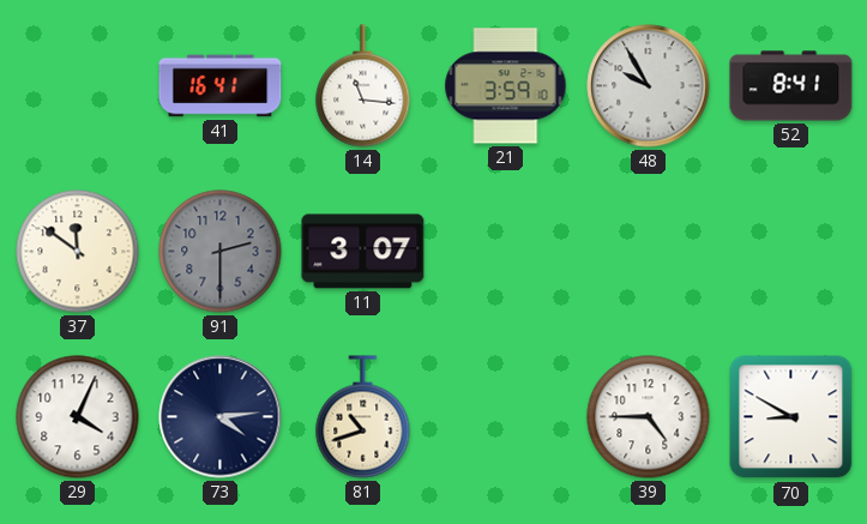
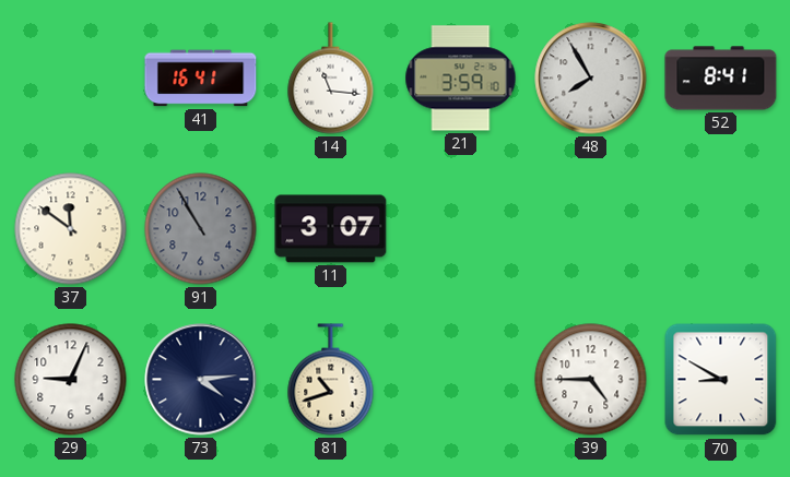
48: 9:55 -> 7:55 (591, 79)
91: 2:30 -> 10:55 (201, 229)
29: 4:04 -> 9:04 (71, 380)
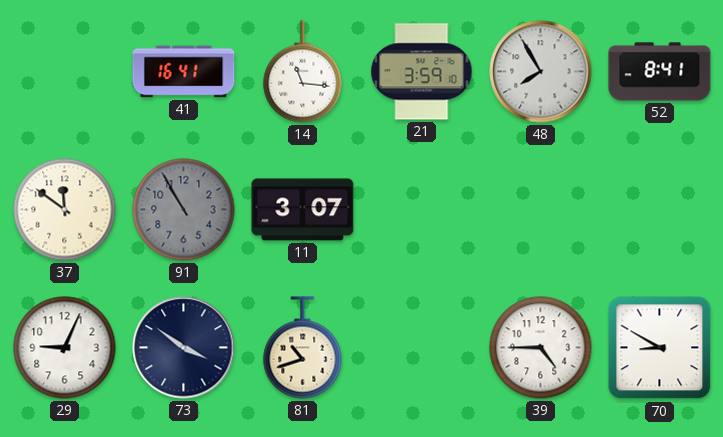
73: 4:14 -> 3:51 (184, 348)
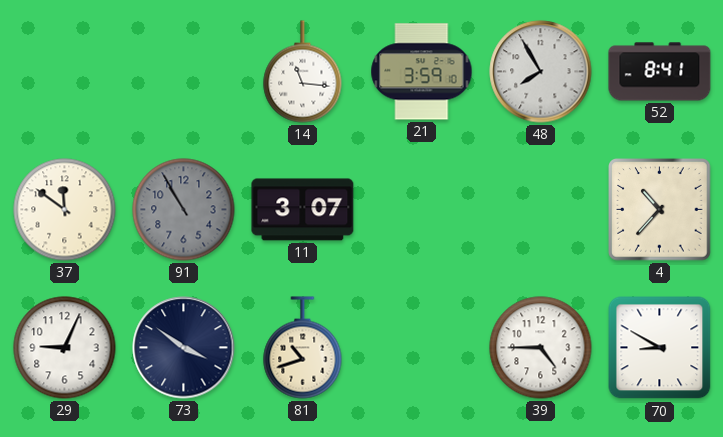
41: 16:41 -> none (184, 72)
4: none -> 10:37 (660, 210)
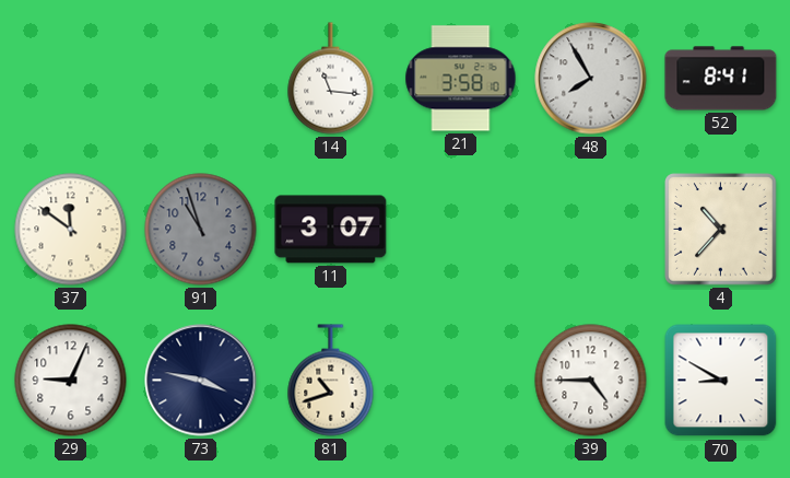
21: 3:59 -> 3:58 (461, 79)
91: 10:55 -> 10:57 (201, 230)
73: 3:51 -> 3:47 (201, 381)
